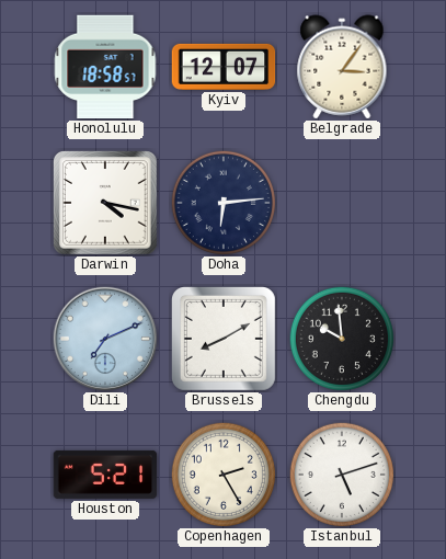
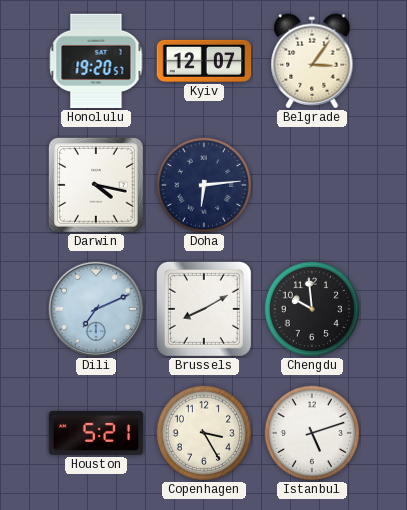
Honolulu: 18:58 -> 19:20 (96, 61)
Copenhagen: 2:25 -> 3:25 (204, 433)
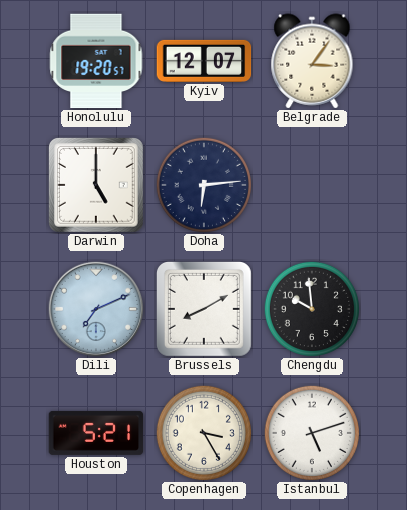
Darwin: 4:17 -> 5:00 (96, 185)
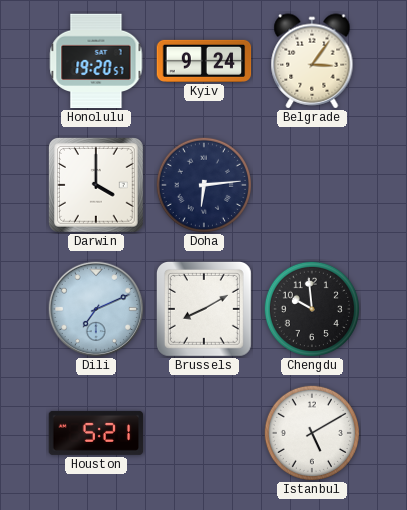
Kyiv: 12:07 -> 9:24 (204, 61)
Darwin: 5:00 -> 4:00 (96, 185)
Copenhagen: 3:25 -> none (204, 433)
Istanbul: 5:12 -> 5:10 (312, 433)
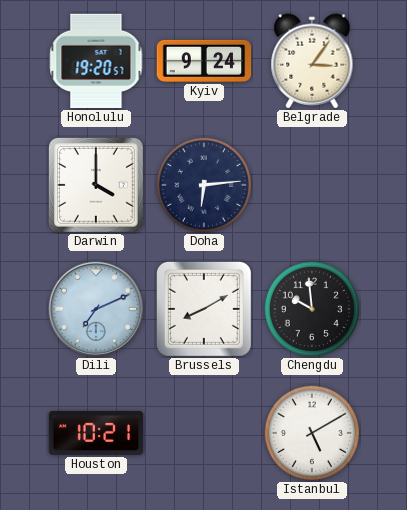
Houston: 5:21 -> 10:21 (96, 433)
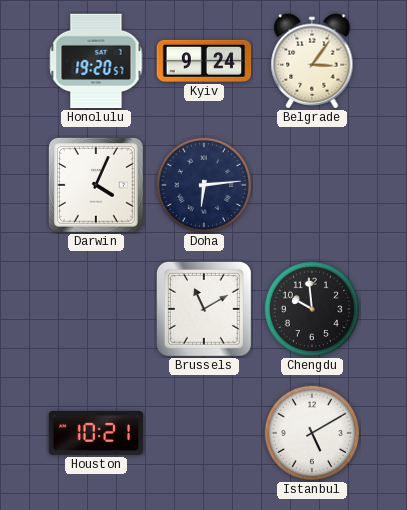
Darwin: 4:00 -> 4:04 (96, 185)
Dili: 7:11 -> none (96, 309)
Brussels: 8:10 -> 11:10 (204, 309)
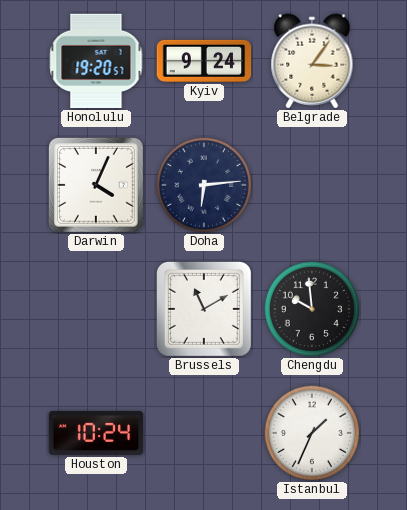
Houston: 10:21 -> 10:24 (96, 433)
Istanbul: 5:10 -> 1:34 (312, 433)
